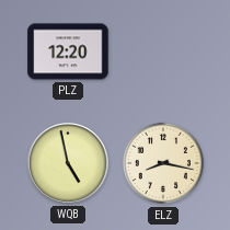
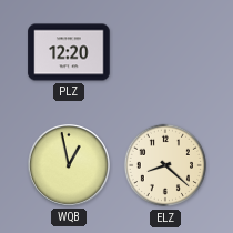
WQB: 4:58 -> 12:58 (70, 166)
ELZ: 8:17 -> 8:22 (165, 165)
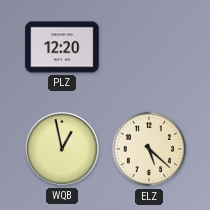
ELZ: 8:22 -> 5:22 (149, 149)
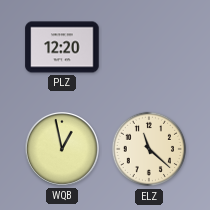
ELZ: 5:22 -> 11:22 (149, 149)
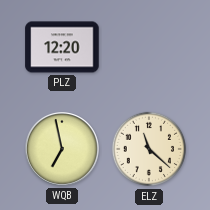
WQB: 12:58 -> 6:58 (63, 150)
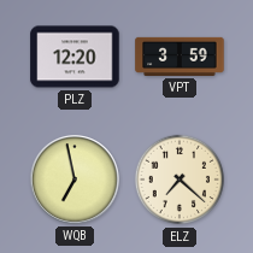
VPT: none -> 3:59 (180, 57)
ELZ: 11:22 -> 7:22 (180, 180)
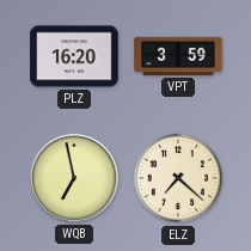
PLZ: 12:20 -> 16:20 (74, 56)
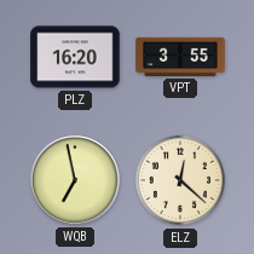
VPT: 3:59 -> 3:55 (180, 57)
ELZ: 7:22 -> 12:22 (180, 180)
